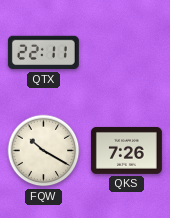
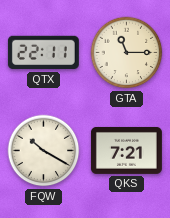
GTA: none -> 11:15 (127, 53)
QKS: 7:26 -> 7:21 (126, 150)
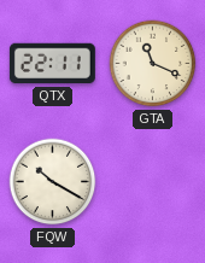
GTA: 11:15 -> 11:19 (153, 64)
QKS: 7:21 -> none (126, 150)
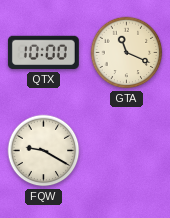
QTX: 22:11 -> 10:00 (43, 53)
FQW: 10:20 -> 9:20 (44, 151)
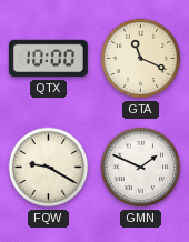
GMN: none -> 1:49 (141, 168)
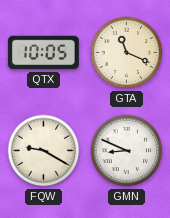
QTX: 10:00 -> 10:05 (43, 53)
GMN: 1:49 -> 8:49 (127, 151)
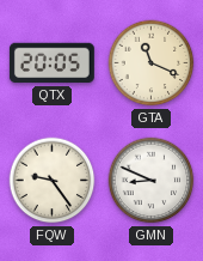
QTX: 10:05 -> 20:05 (51, 63)
FQW: 9:20 -> 9:24 (53, 181)
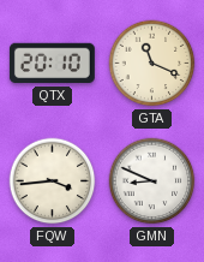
QTX: 20:05 -> 20:10 (52, 64)
FQW: 9:24 -> 3:44 (53, 181)
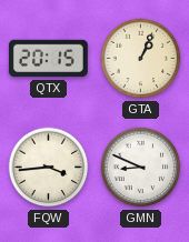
QTX: 20:10 -> 20:15 (48, 59)
GTA: 11:19 -> 1:04 (141, 59)
